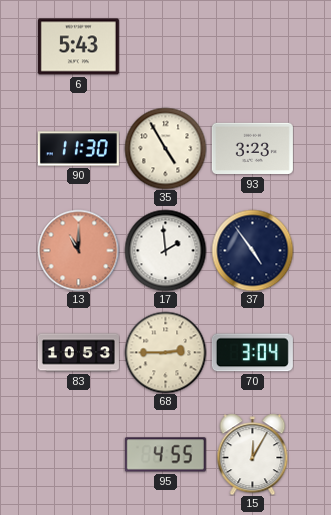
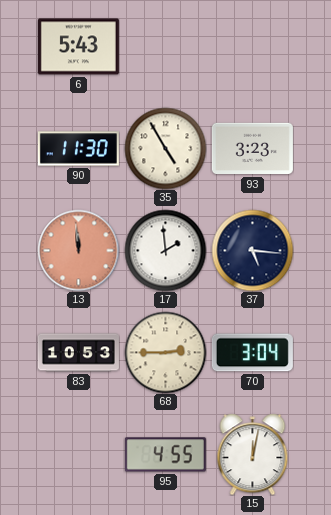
13: 11:00 -> 11:59 (78, 250)
37: 4:54 -> 5:16 (252, 250)
15: 12:05 -> 12:02 (253, 454)
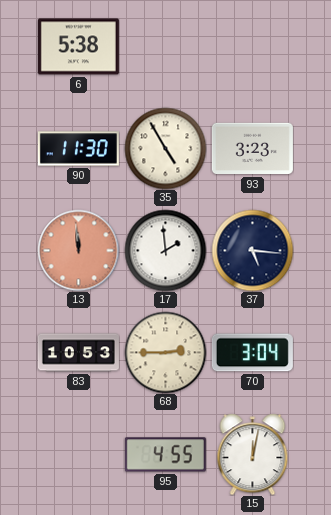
6: 5:43 -> 5:38 (78, 47)
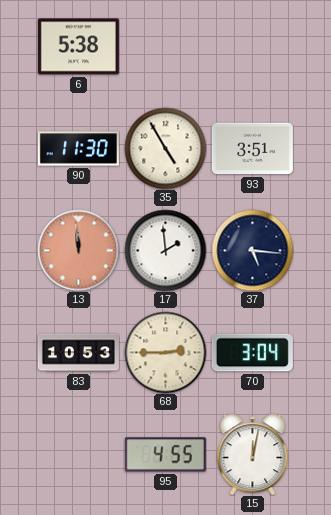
93: 3:23 -> 3:51 (252, 149)
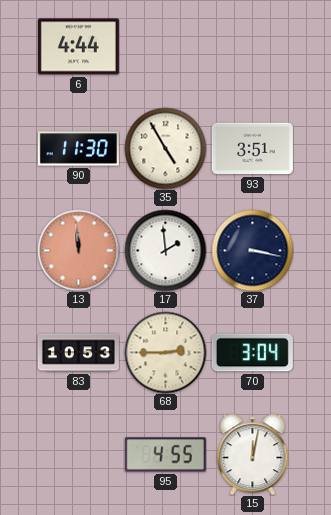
6: 5:38 -> 4:44 (78, 47)
37: 5:16 -> 3:17 (252, 250)
